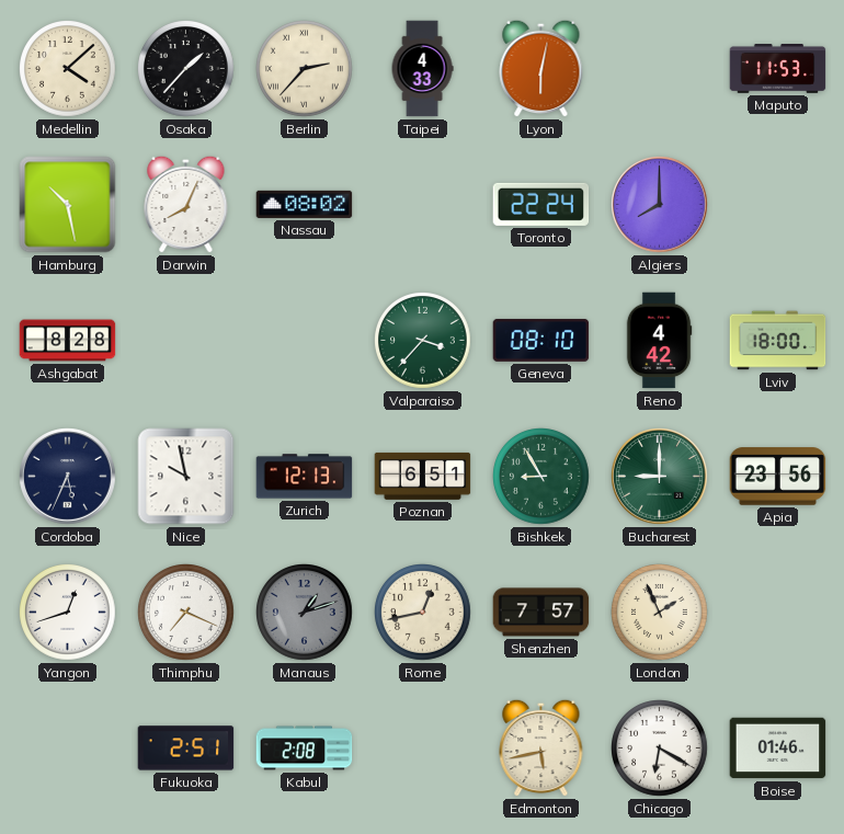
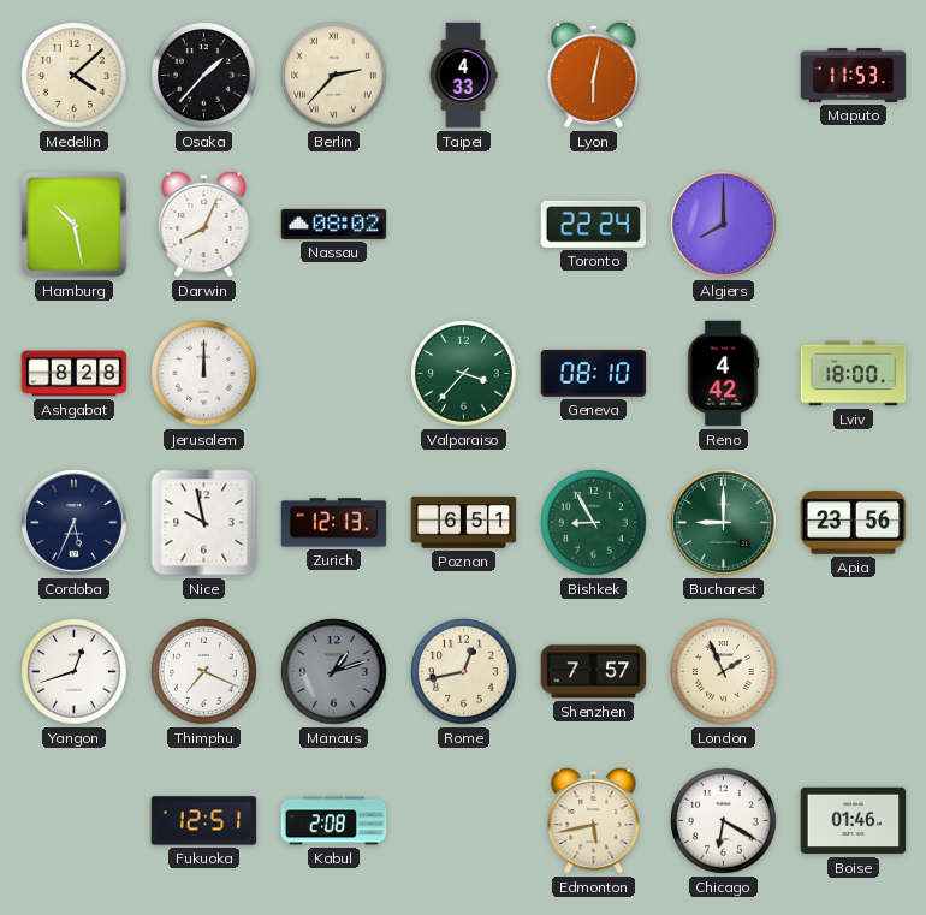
Jerusalem: none -> 12:00 (204, 374)
Fukuoka: 2:51 -> 12:51 (204, 821)
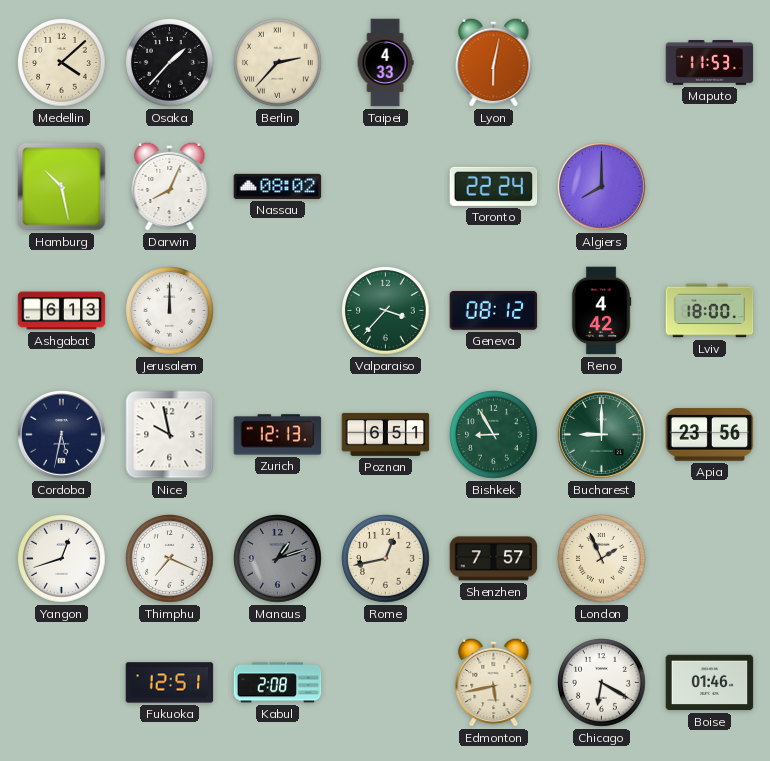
Ashgabat: 8:28 -> 6:13 (62, 311)
Geneva: 08:10 -> 08:12 (494, 311)
Cordoba: 5:34 -> 5:32 (62, 435)
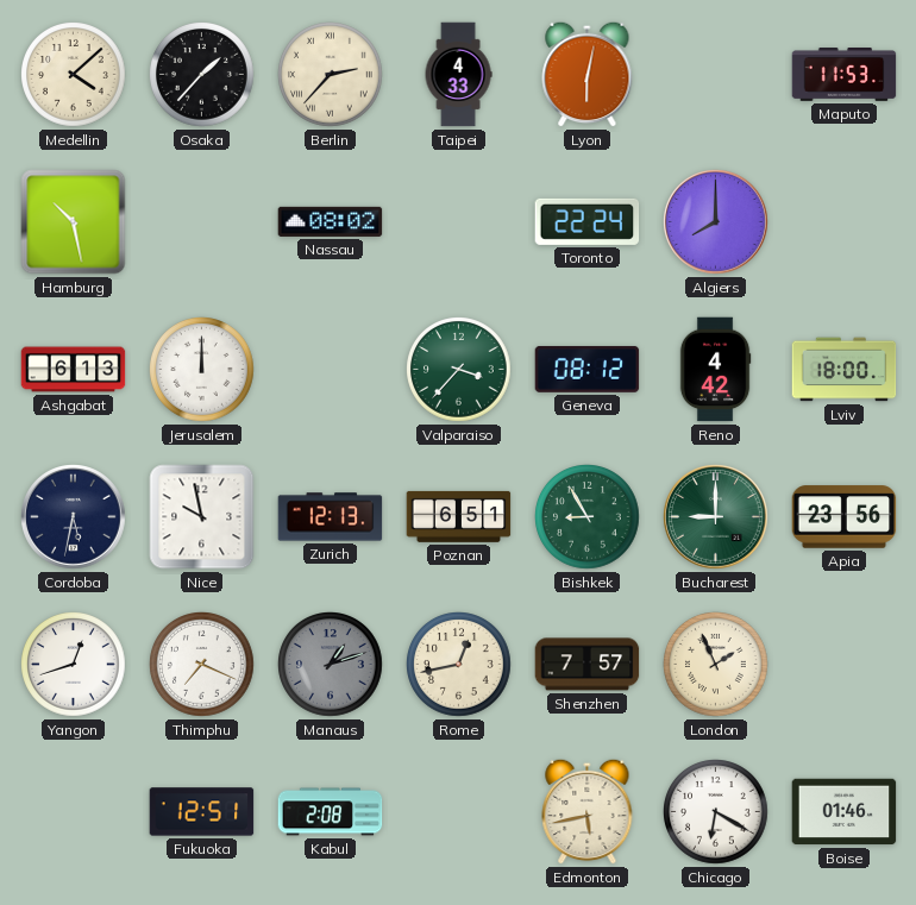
Darwin: 8:04 -> none (170, 186)
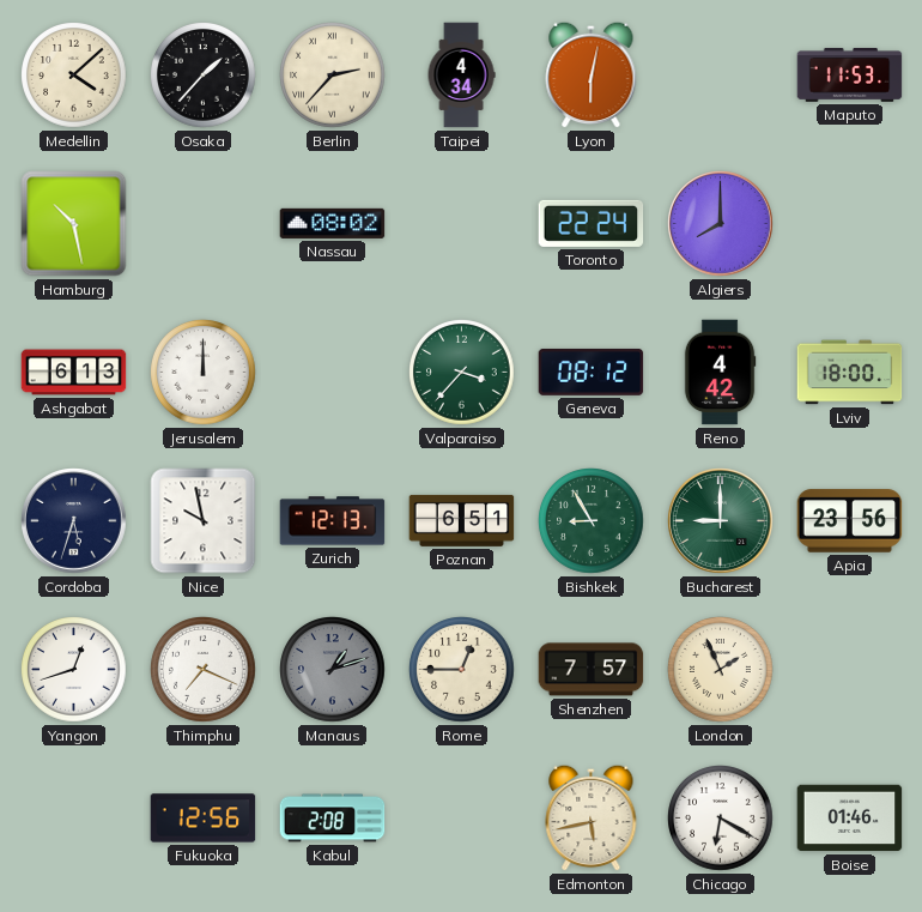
Taipei: 4:33 -> 4:34 (461, 76)
Cordoba: 5:32 -> 5:33 (74, 521)
Rome: 12:43 -> 12:45 (462, 670)
Fukuoka: 12:51 -> 12:56 (204, 819)
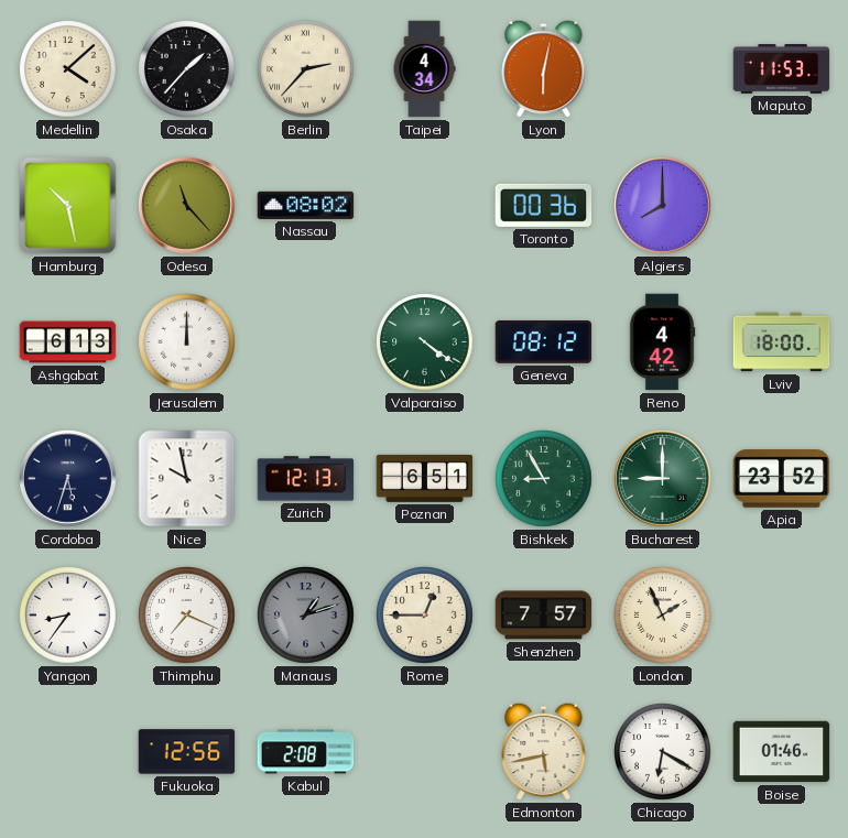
Odesa: none -> 11:23 (187, 206)
Toronto: 22:24 -> 00:36 (544, 205)
Valparaiso: 3:37 -> 4:21 (425, 342)
Apia: 23:56 -> 23:52 (782, 479)
Yangon: 12:42 -> 8:36 (68, 616)
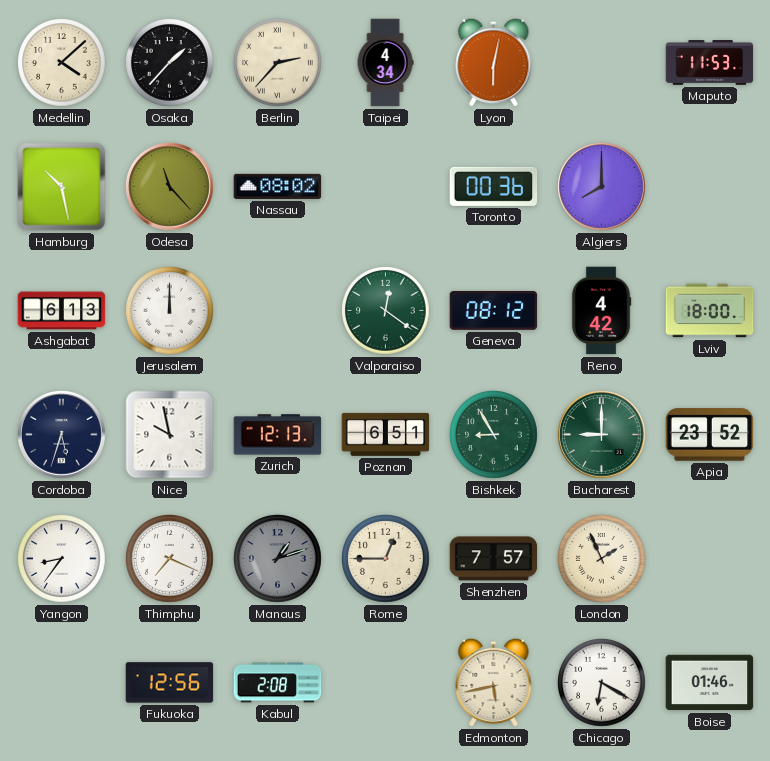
Valparaiso: 4:21 -> 12:21 (386, 311)
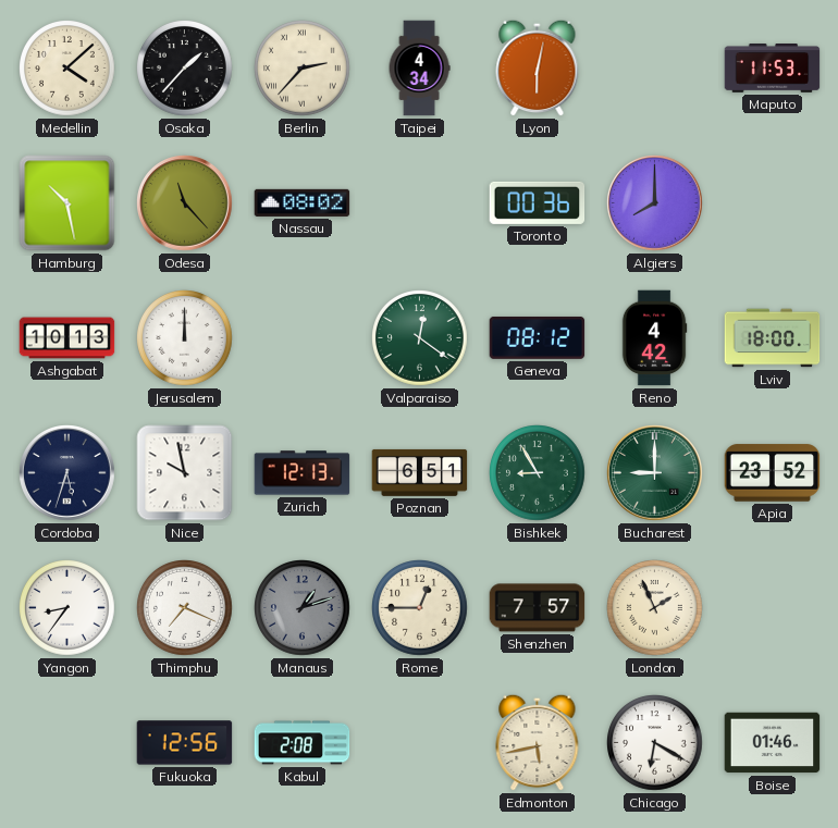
Ashgabat: 6:13 -> 10:13 (67, 338)
